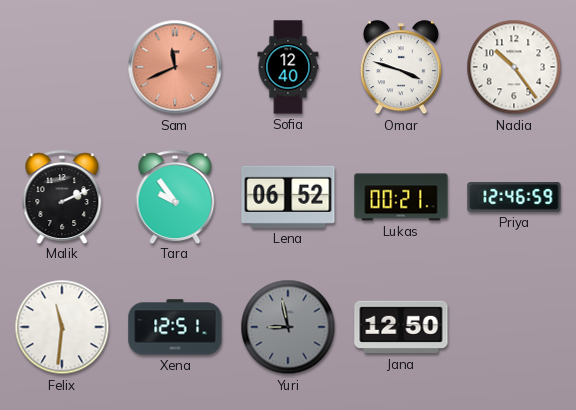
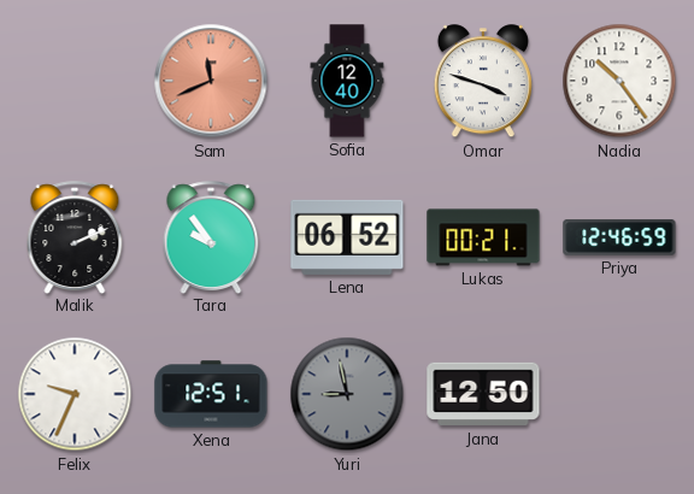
Felix: 11:31 -> 9:34 (75, 394)
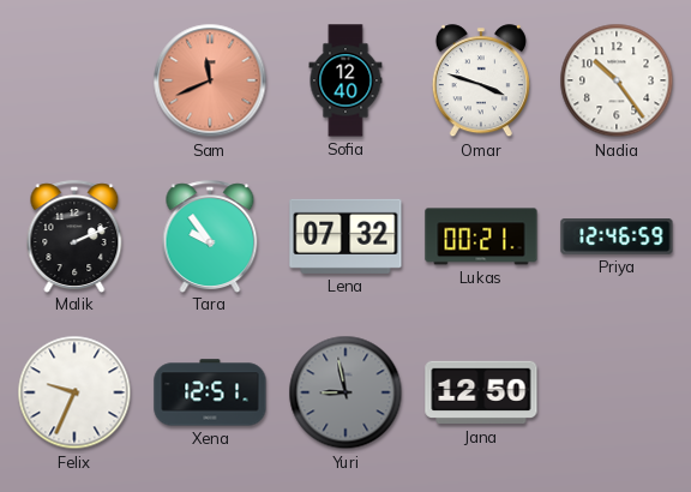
Lena: 06:52 -> 07:32 (345, 236)
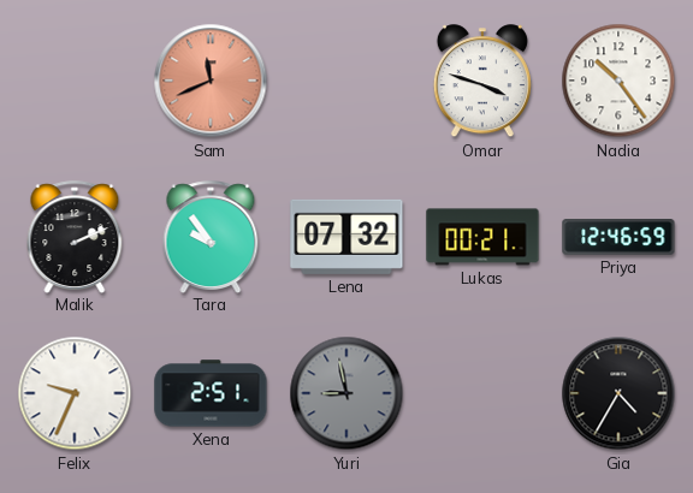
Sofia: 12:40 -> none (345, 80)
Xena: 12:51 -> 2:51 (211, 393)
Jana: 12:50 -> none (481, 392)
Gia: none -> 4:35 (618, 393)
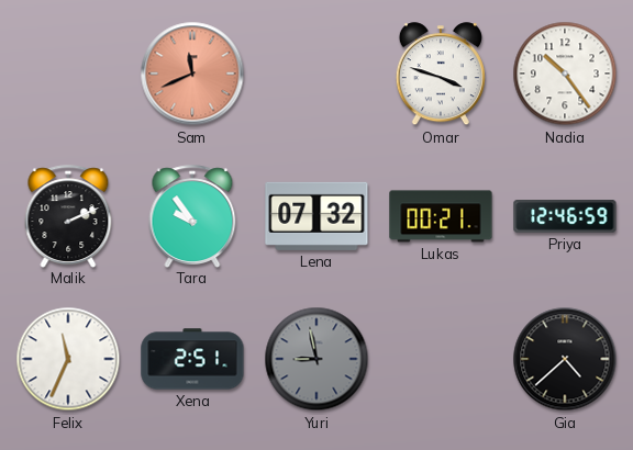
Felix: 9:34 -> 11:34 (68, 359)
Gia: 4:35 -> 4:38 (565, 359)
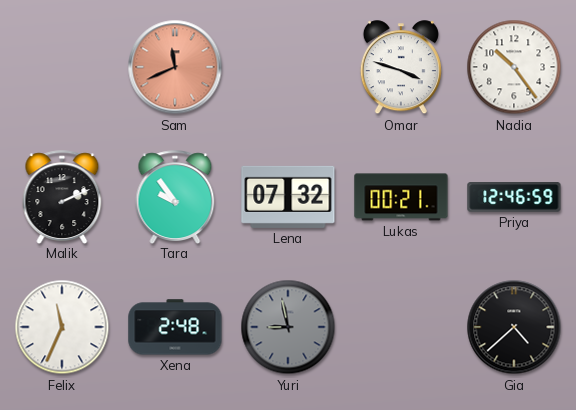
Xena: 2:51 -> 2:48 (175, 327)
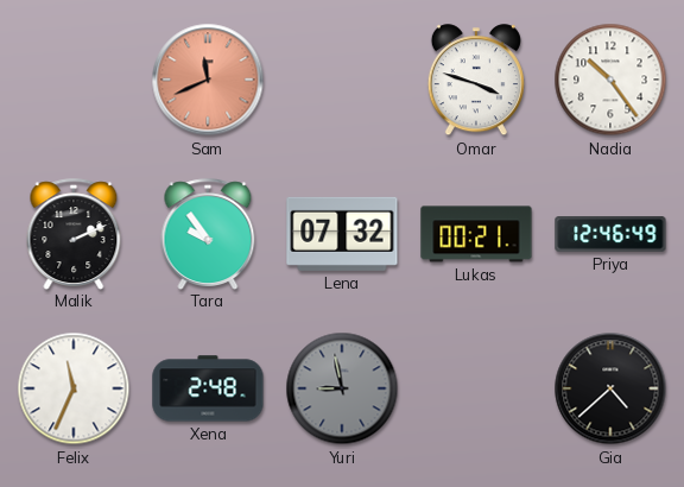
Priya: 12:46:59 -> 12:46:49 (610, 235)
